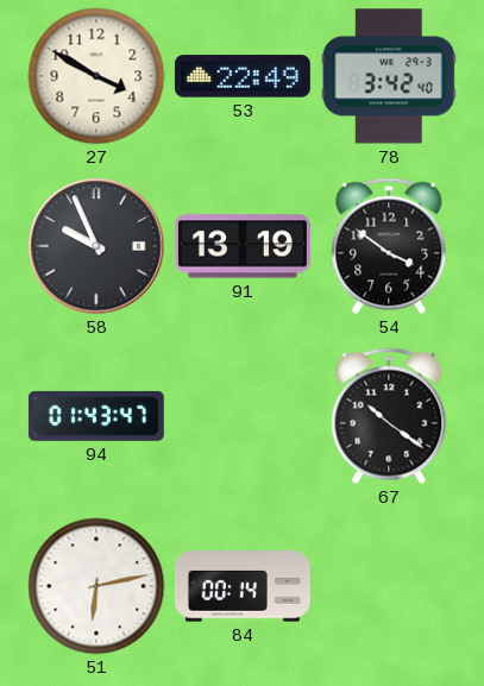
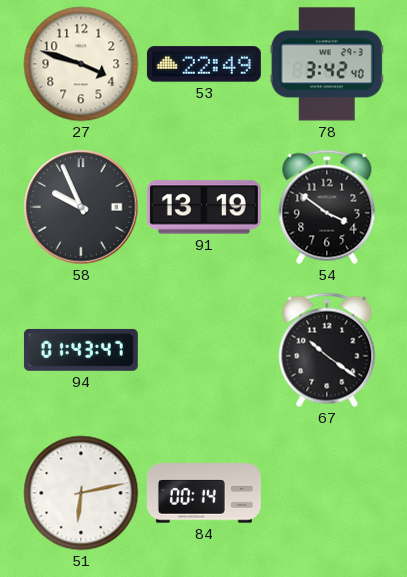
27: 3:50 -> 3:48 (81, 64)
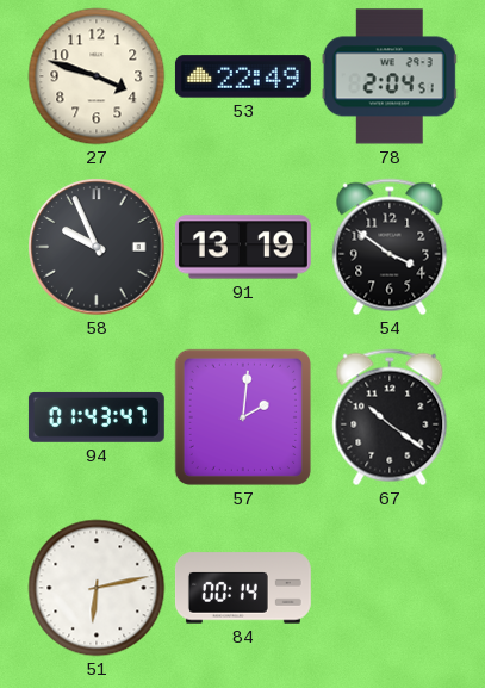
78: 3:42 -> 2:04 (390, 76)
57: none -> 2:01 (243, 417)
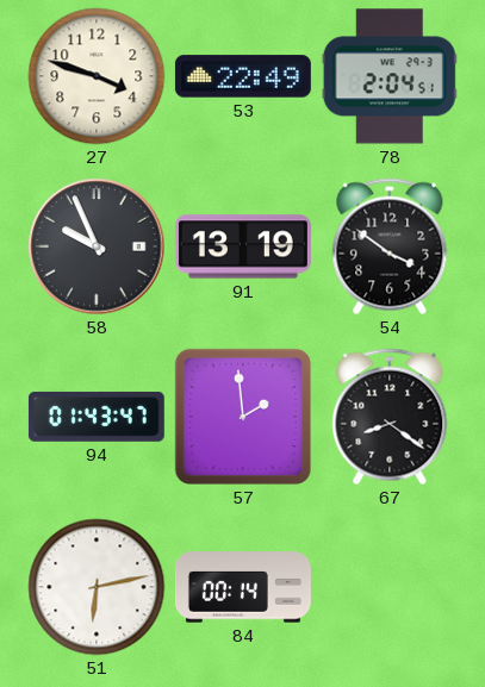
57: 2:01 -> 1:59 (243, 417)
67: 10:21 -> 8:21 (390, 417)
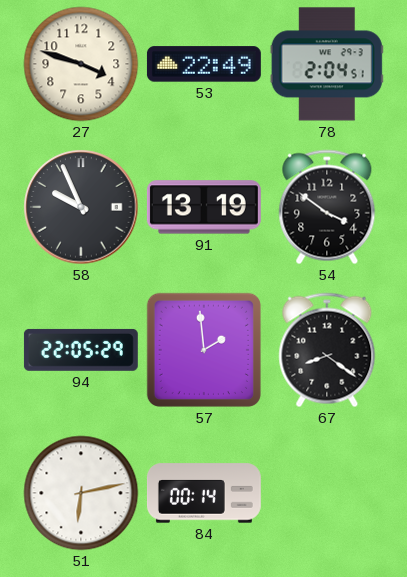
94: 01:43 -> 22:05 (81, 350)
